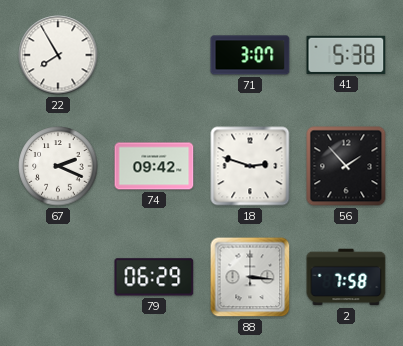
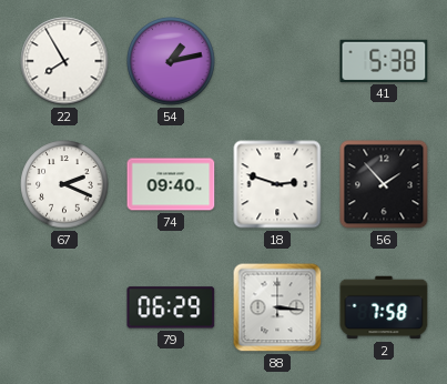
54: none -> 1:13 (171, 61)
71: 3:07 -> none (250, 55)
74: 09:42 -> 09:40 (171, 184)
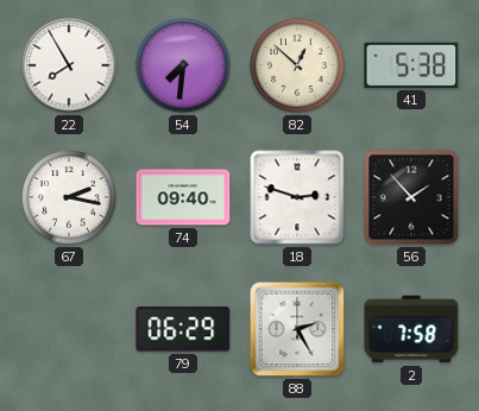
54: 1:13 -> 7:31 (183, 65)
82: none -> 12:52 (297, 65)
67: 2:19 -> 2:17 (69, 197)
88: 3:16 -> 2:25 (297, 329)
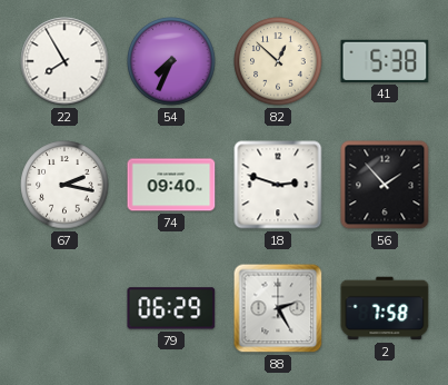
54: 7:31 -> 7:34 (171, 61)
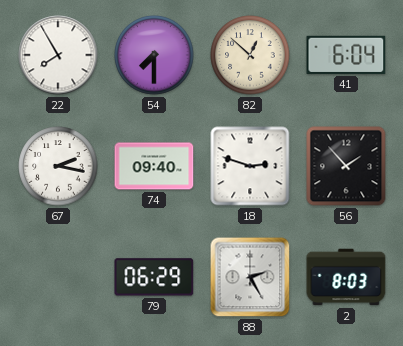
54: 7:34 -> 7:30 (154, 55)
41: 5:38 -> 6:04 (346, 55)
2: 7:58 -> 8:03 (346, 277)
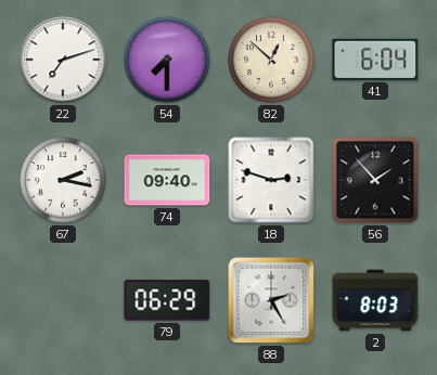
22: 7:55 -> 7:12 (63, 60)
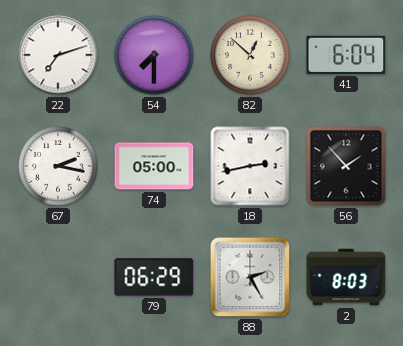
74: 09:40 -> 05:00 (154, 166)
18: 2:48 -> 2:43 (250, 166)
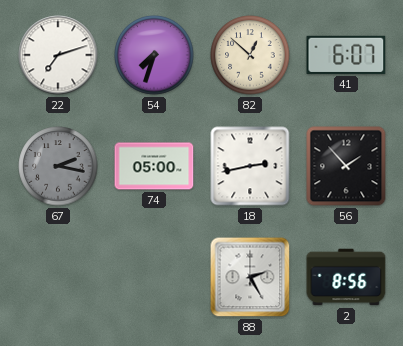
54: 7:30 -> 7:33 (154, 55)
41: 6:04 -> 6:07 (346, 55)
67 dial: white -> grey (58, 166)
79: 06:29 -> none (154, 277)
2: 8:03 -> 8:56 (346, 277)
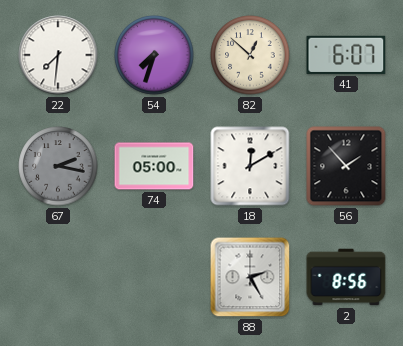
22: 7:12 -> 7:31 (58, 55)
18: 2:43 -> 12:10 (250, 166)
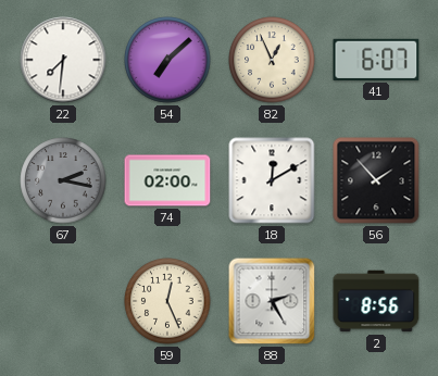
54: 7:33 -> 7:08 (167, 60)
82: 12:52 -> 12:56 (272, 60)
74: 05:00 -> 02:00 (167, 180)
59: none -> 12:26 (167, 301)
